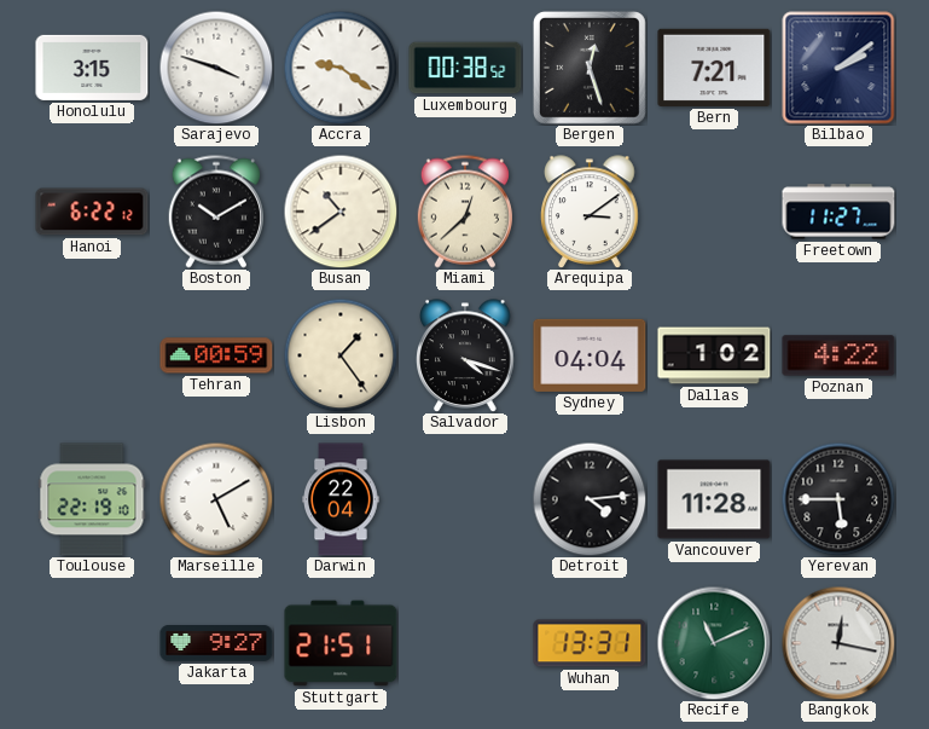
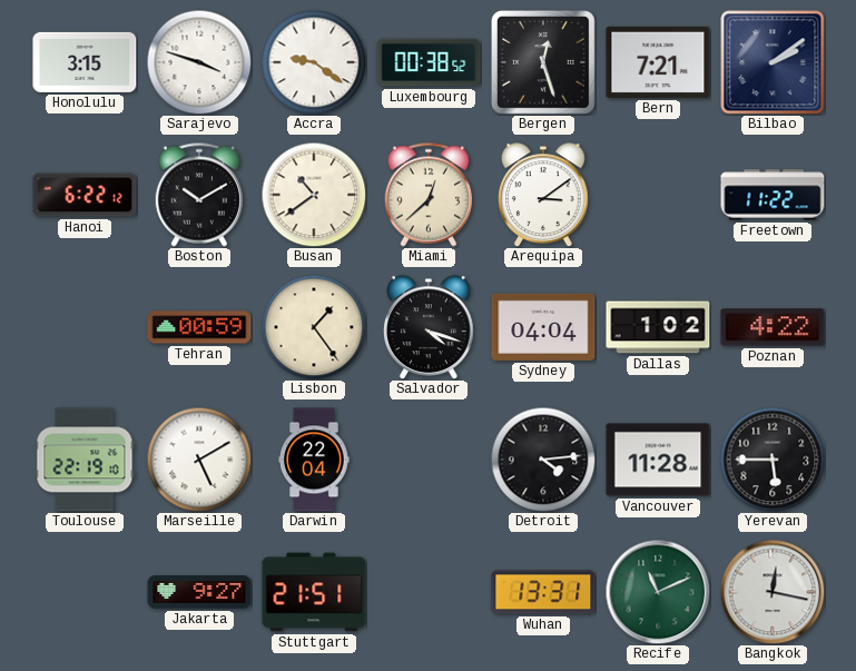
Freetown: 11:27 -> 11:22 (773, 195)
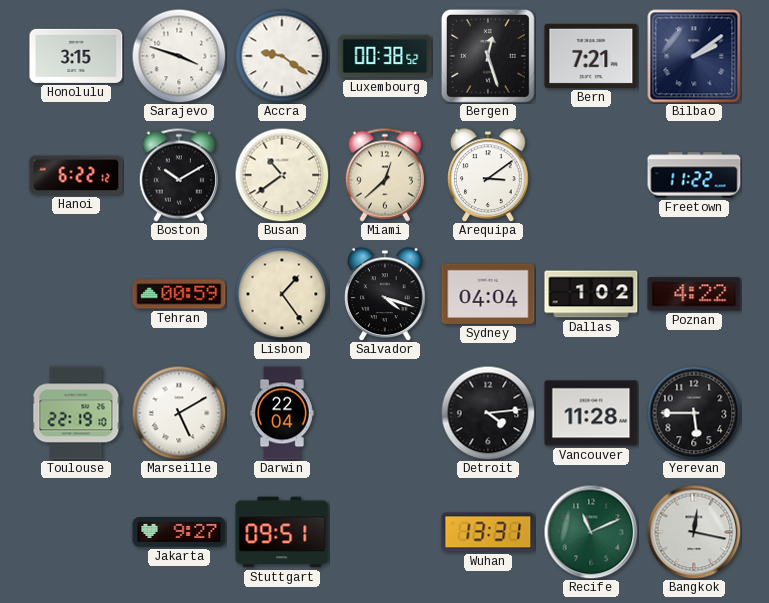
Stuttgart: 21:51 -> 09:51 (282, 532)
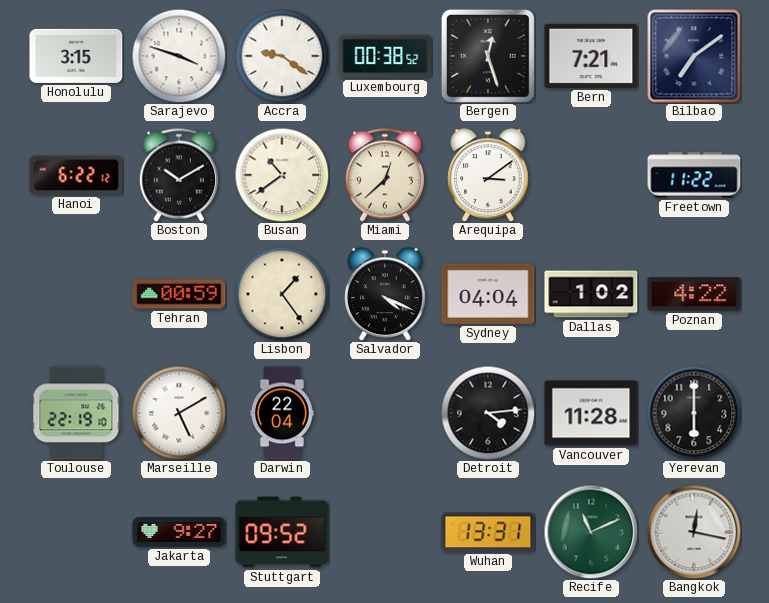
Bilbao: 2:09 -> 7:09 (694, 56)
Salvador: 4:18 -> 4:19 (385, 294)
Yerevan: 5:45 -> 6:00 (694, 413)
Stuttgart: 09:51 -> 09:52 (282, 532)
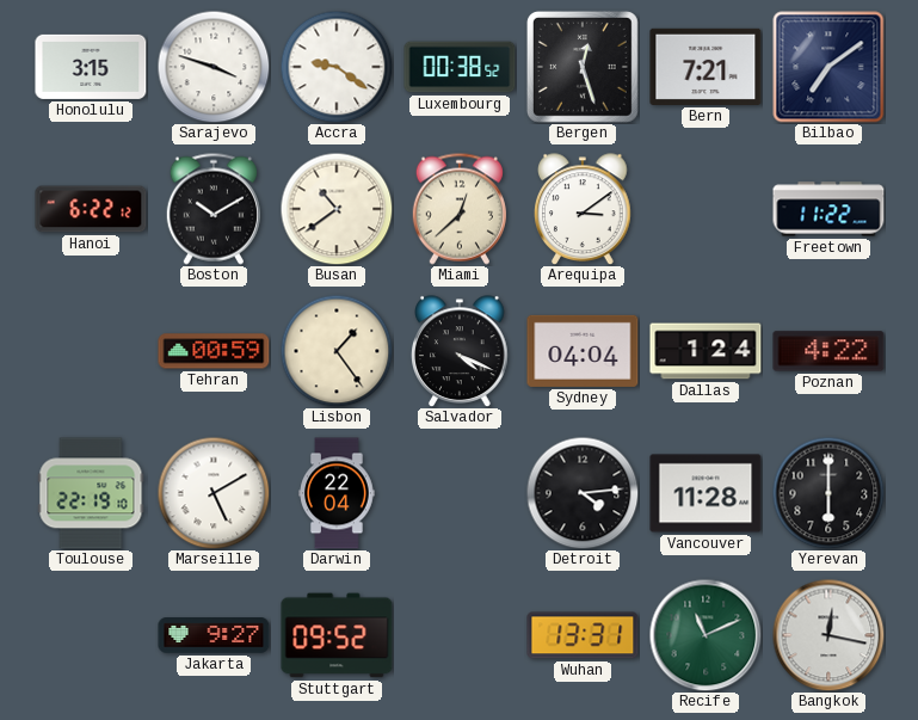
Dallas: 1:02 -> 1:24 (706, 351)
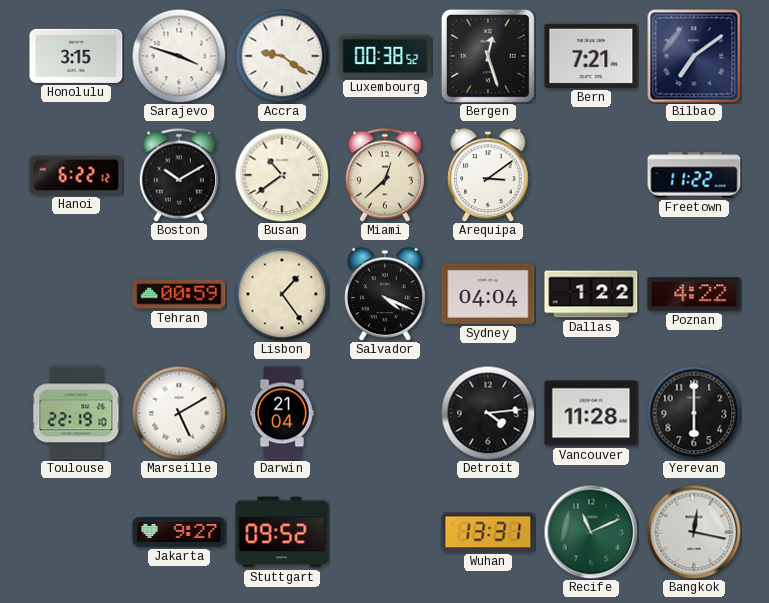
Dallas: 1:24 -> 1:22 (591, 294)
Darwin: 22:04 -> 21:04 (282, 413)
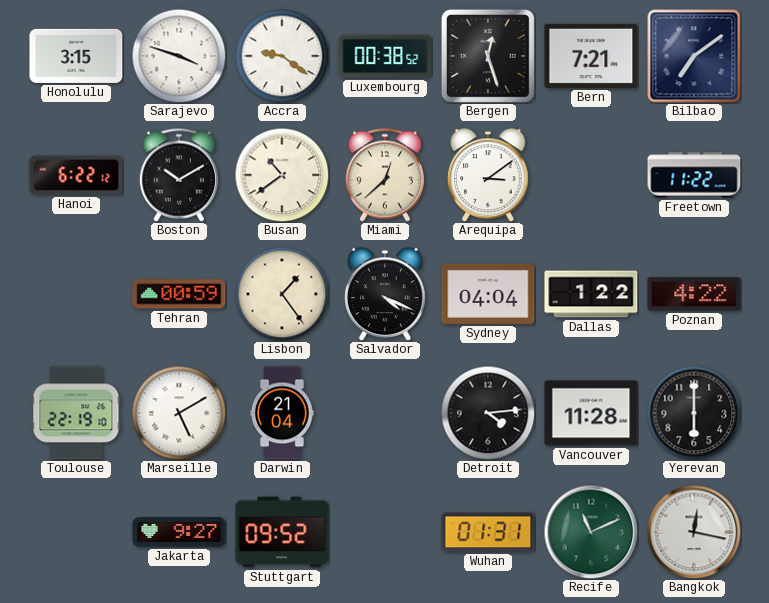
Wuhan: 13:31 -> 01:31 (488, 532)
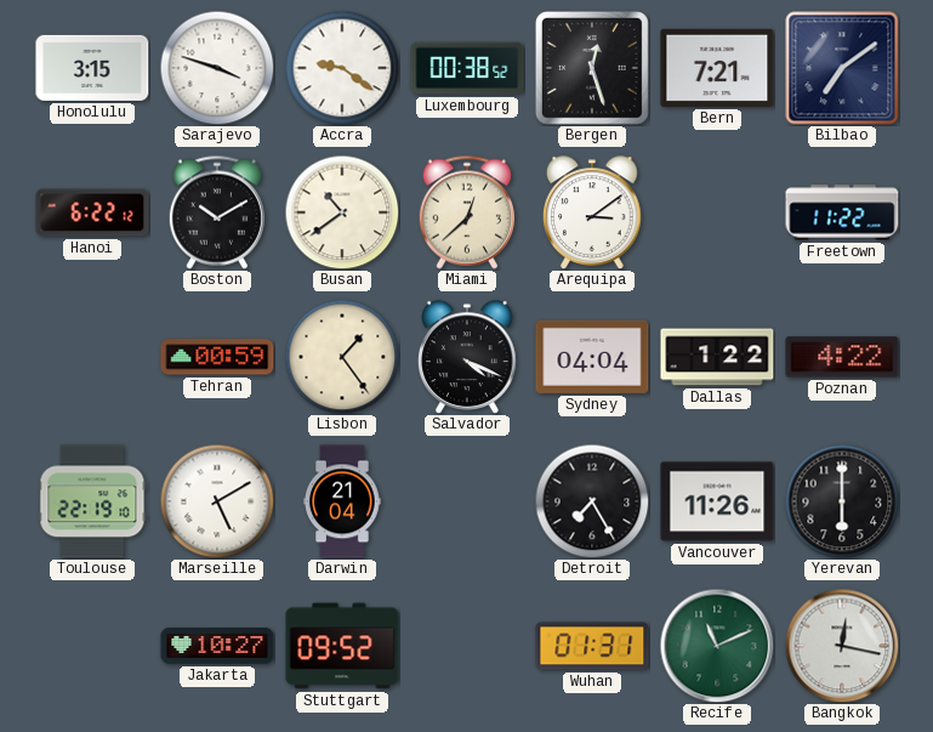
Detroit: 4:14 -> 7:25 (592, 501)
Vancouver: 11:28 -> 11:26 (717, 501)
Jakarta: 9:27 -> 10:27 (217, 646)
